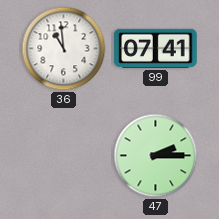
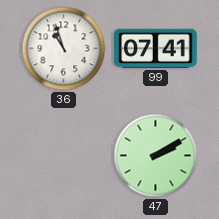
36: 10:59 -> 10:57 (64, 49)
47: 2:15 -> 2:10 (156, 156)
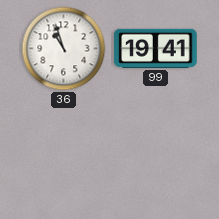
99: 07:41 -> 19:41 (156, 48)
47: 2:10 -> none (156, 156)
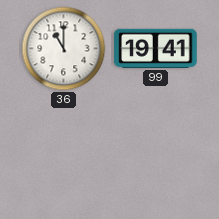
36: 10:57 -> 11:00 (64, 49)
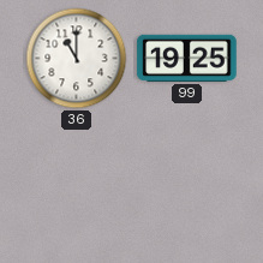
99: 19:41 -> 19:25 (187, 58)
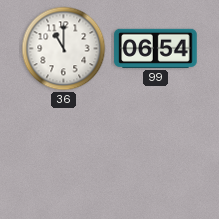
99: 19:25 -> 06:54 (156, 48)
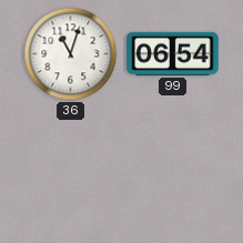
36: 11:00 -> 11:03 (71, 54)
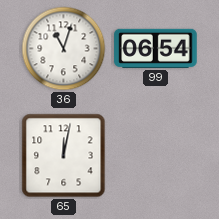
65: none -> 12:02 (64, 156)
